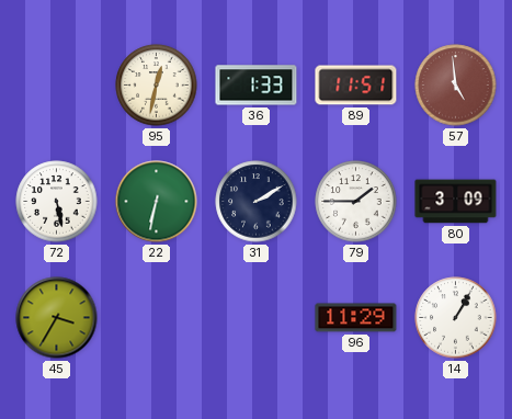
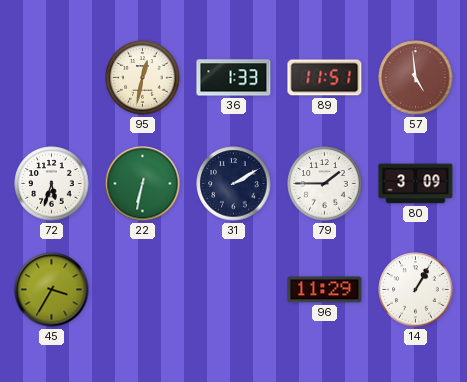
72: 5:28 -> 5:33 (52, 184)
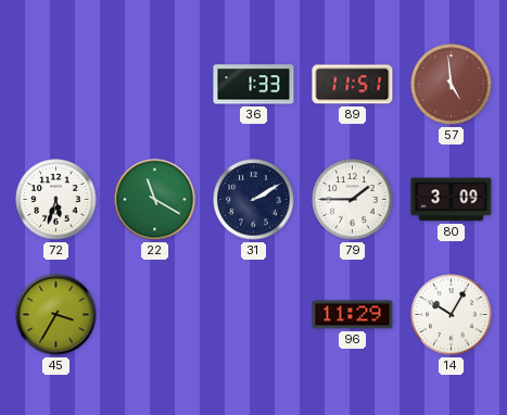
95: 12:32 -> none (143, 78)
22: 6:32 -> 11:20 (155, 200)
14: 1:05 -> 10:05 (452, 315)
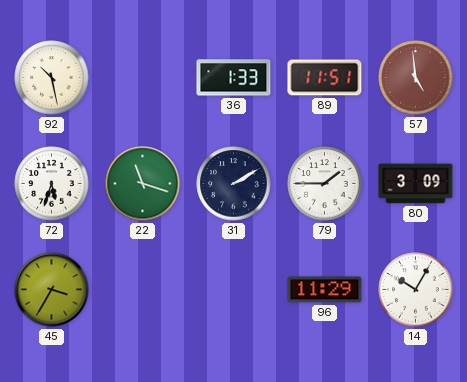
92: none -> 10:28 (52, 78)
22: 11:20 -> 11:18 (143, 184)
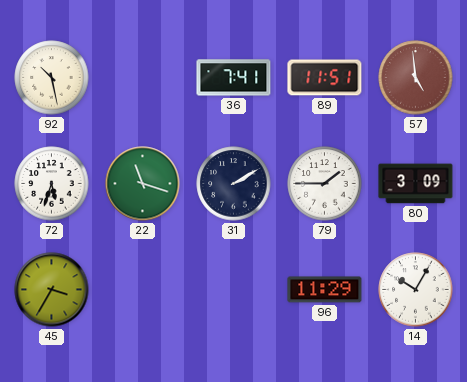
36: 1:33 -> 7:41 (234, 78)
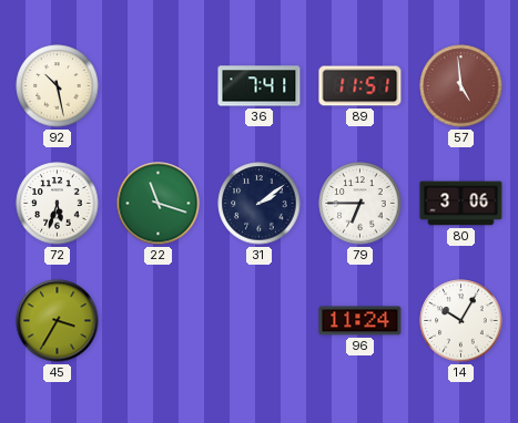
31: 2:10 -> 2:09 (260, 204)
79: 1:45 -> 6:45 (360, 204)
80: 3:09 -> 3:06 (461, 204)
96: 11:29 -> 11:24 (360, 321)
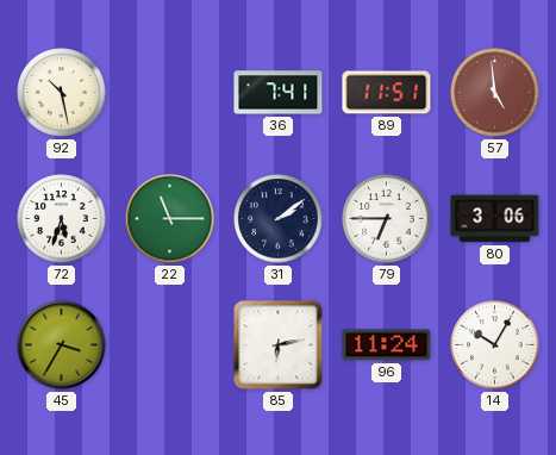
22: 11:18 -> 11:15 (170, 219)
85: none -> 6:13 (279, 345)
